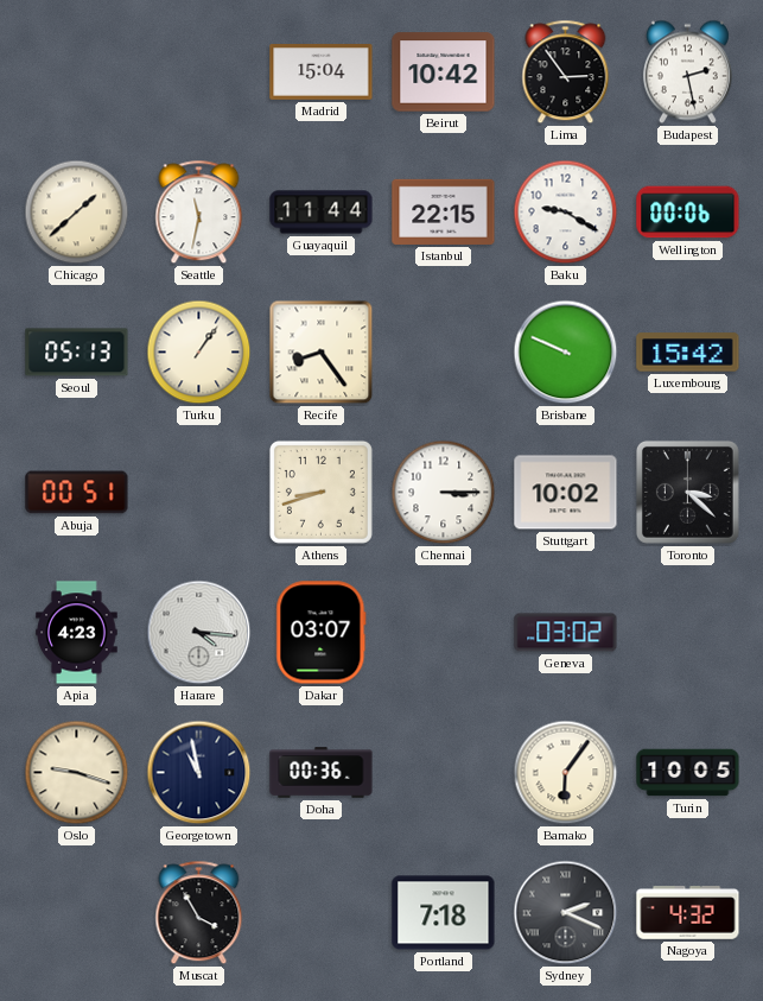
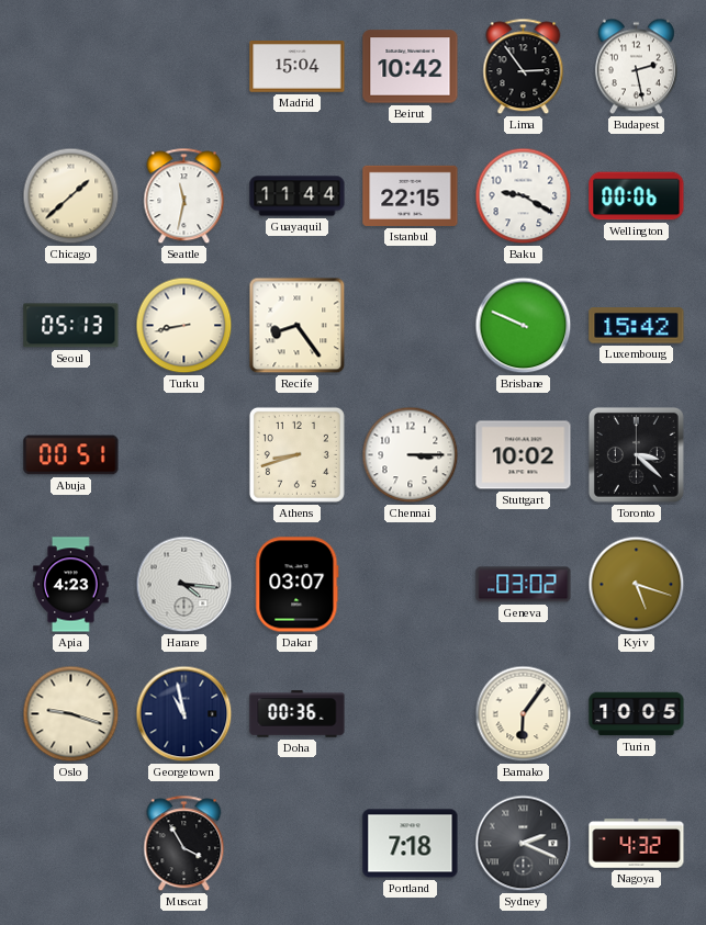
Turku: 1:06 -> 8:43 (184, 326)
Kyiv: none -> 5:18 (637, 585)
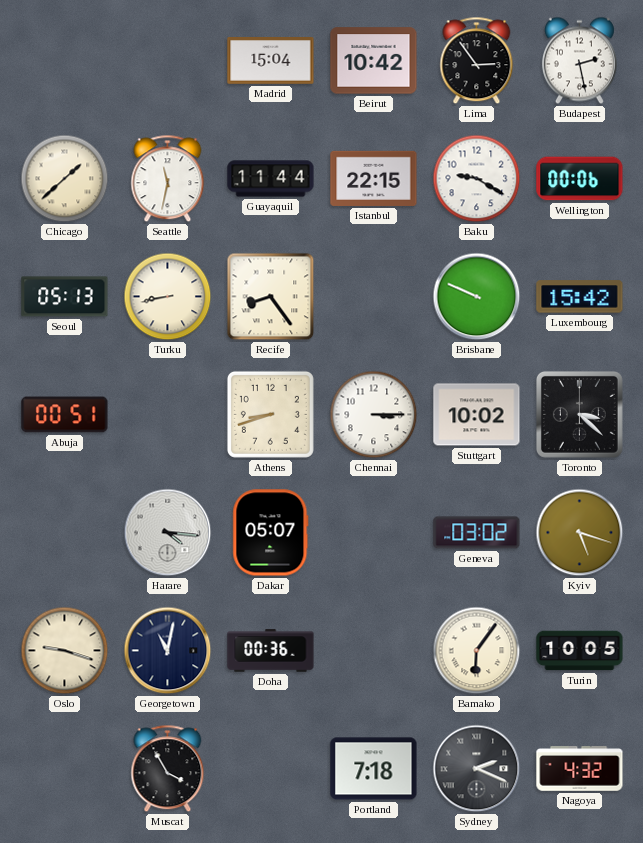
Apia: 4:23 -> none (71, 585)
Dakar: 03:07 -> 05:07 (271, 533)
Georgetown: 10:58 -> 11:02 (168, 651)
